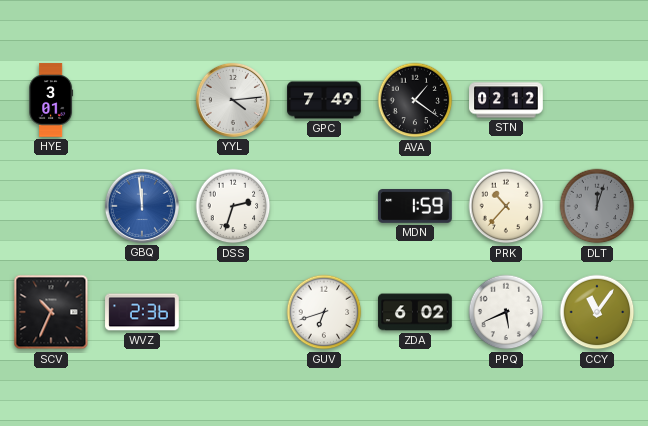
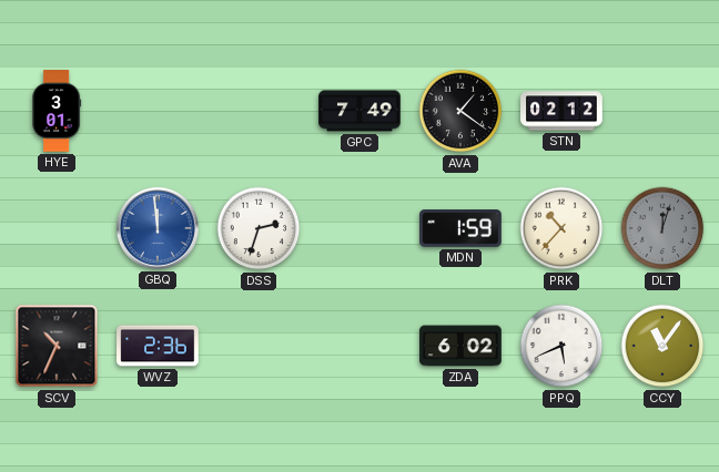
YYL: 4:14 -> none (233, 100)
GUV: 6:42 -> none (324, 312)
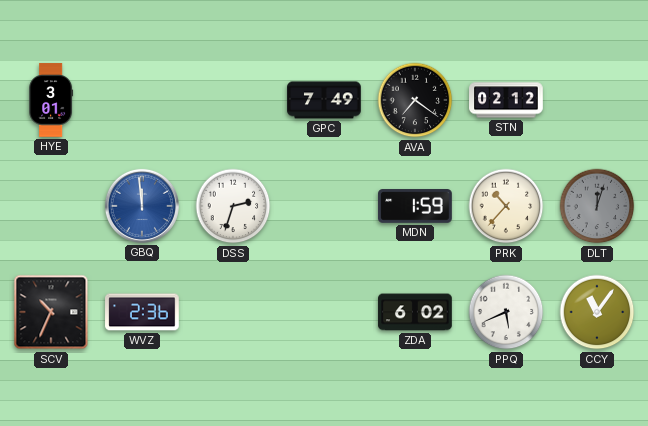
AVA: 1:21 -> 7:21 (415, 100)
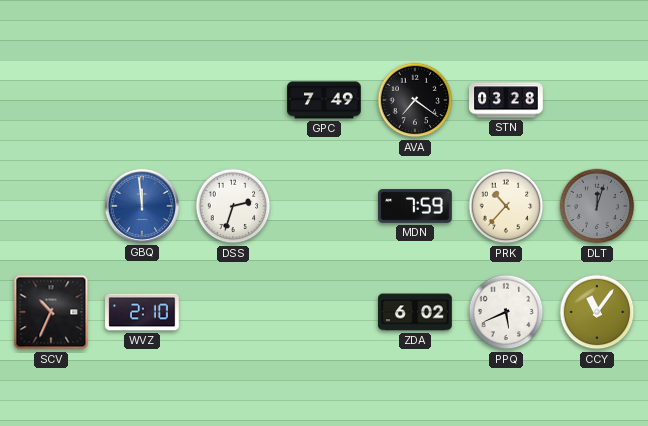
HYE: 3:01 -> none (51, 100)
STN: 02:12 -> 03:28 (506, 100)
MDN: 1:59 -> 7:59 (415, 206)
WVZ: 2:36 -> 2:10 (142, 312)
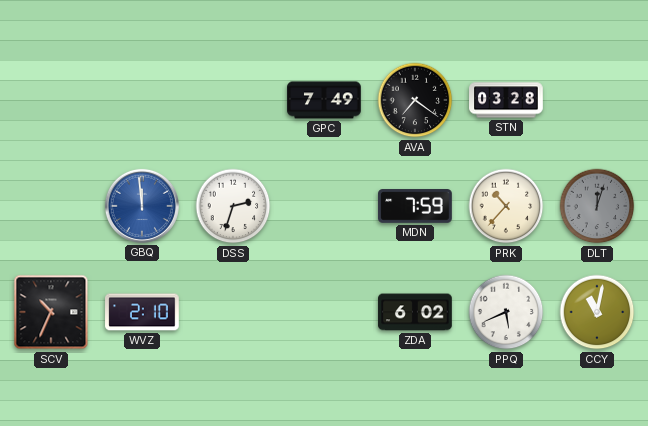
CCY: 11:06 -> 11:02 (597, 312)
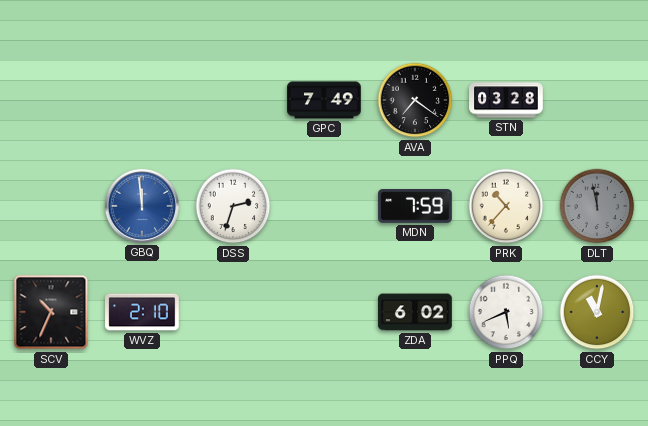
DLT: 12:03 -> 11:58 (597, 206)
